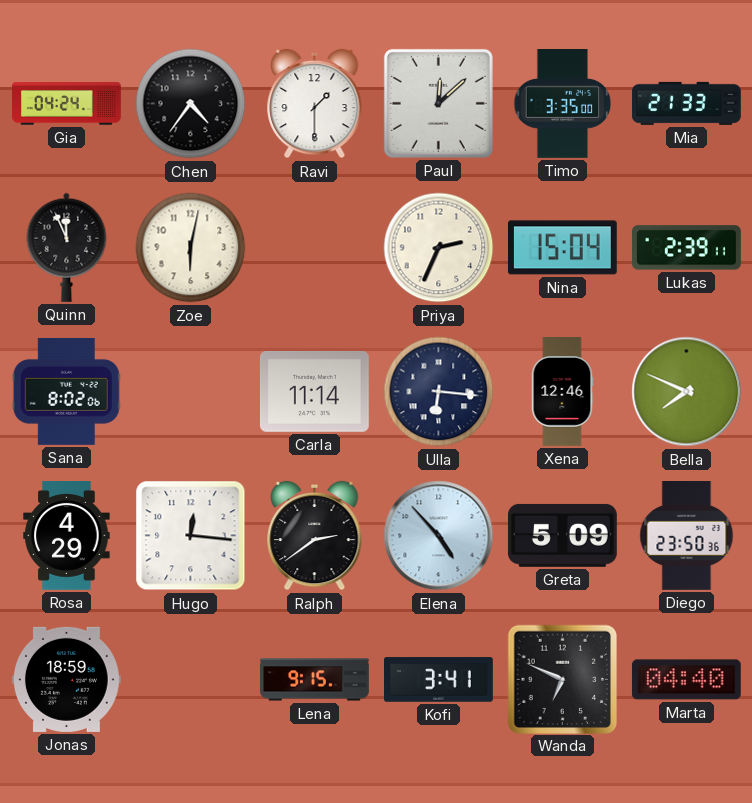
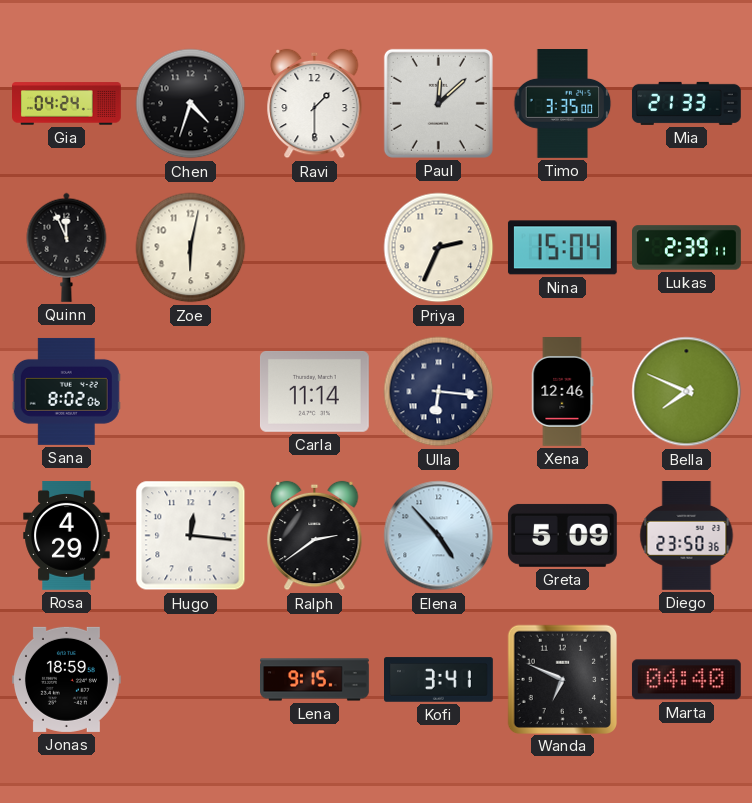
Chen: 4:36 -> 4:33 (191, 104)
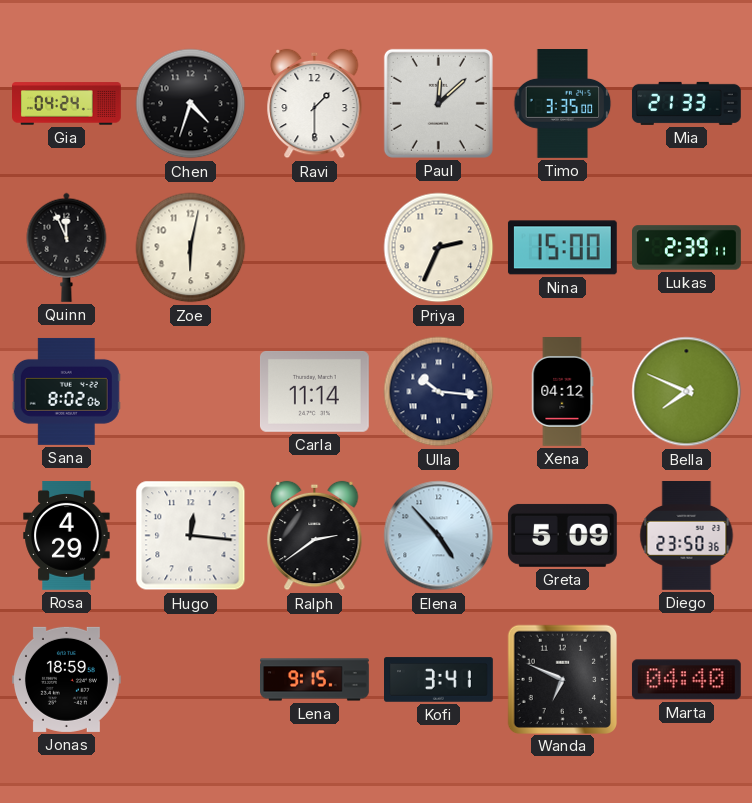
Nina: 15:04 -> 15:00 (562, 248)
Ulla: 6:16 -> 10:16 (439, 392)
Xena: 12:46 -> 04:12 (562, 392)
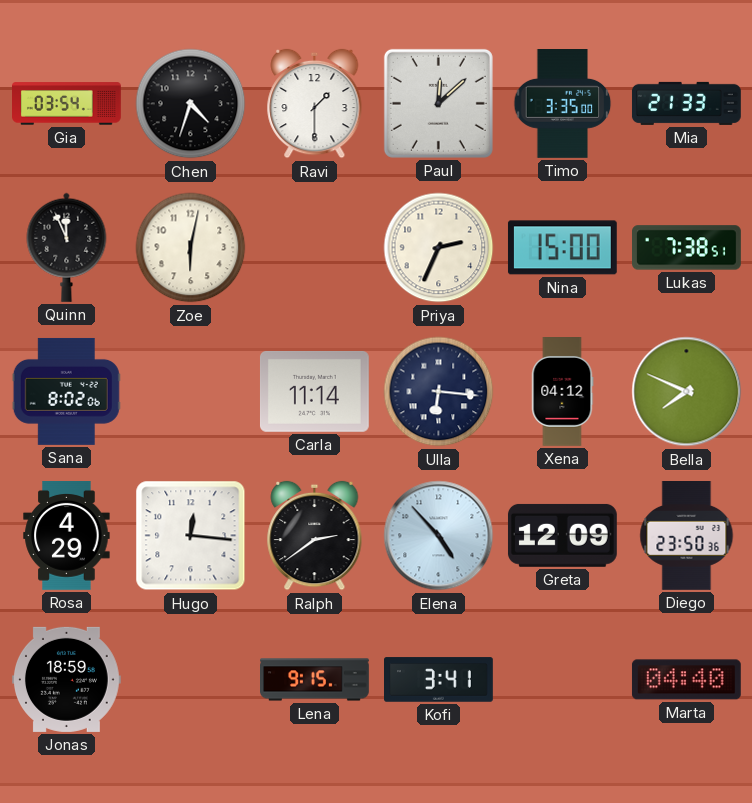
Gia: 04:24 -> 03:54 (67, 104)
Lukas: 2:39 -> 7:38 (687, 248)
Ulla: 10:16 -> 6:16 (439, 392)
Greta: 5:09 -> 12:09 (562, 535)
Wanda: 6:49 -> none (562, 679)
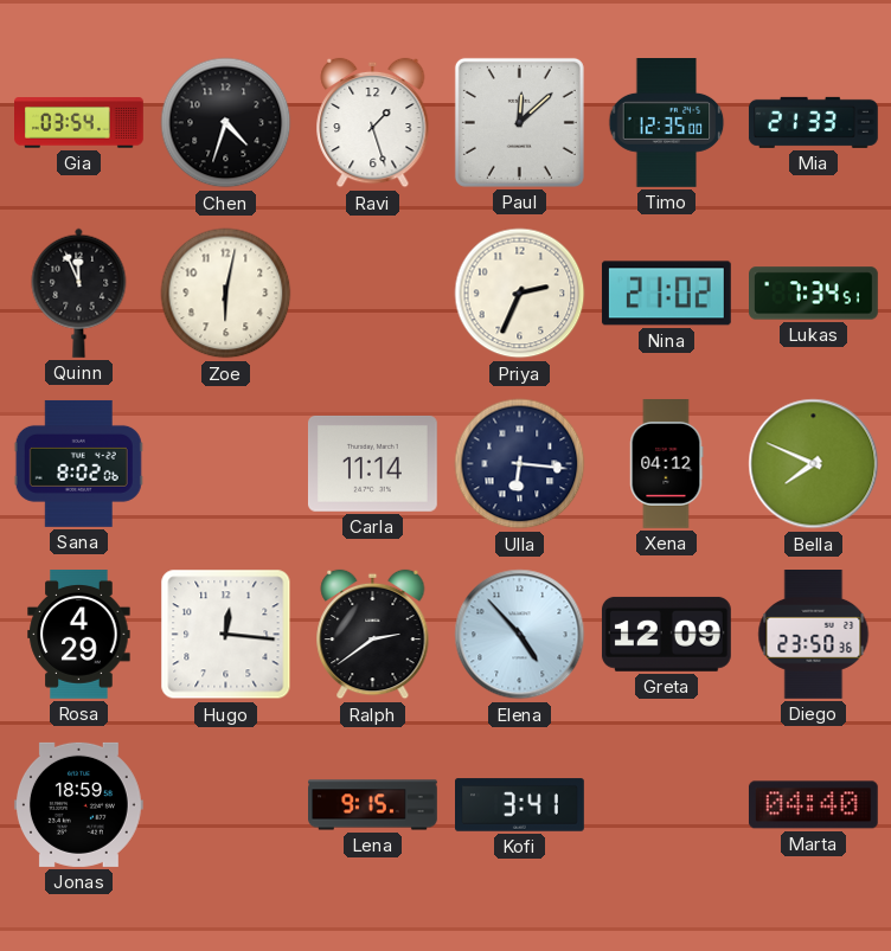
Ravi: 1:30 -> 1:27 (373, 123)
Timo: 3:35 -> 12:35 (667, 123)
Nina: 15:00 -> 21:02 (666, 294)
Lukas: 7:38 -> 7:34 (814, 294)
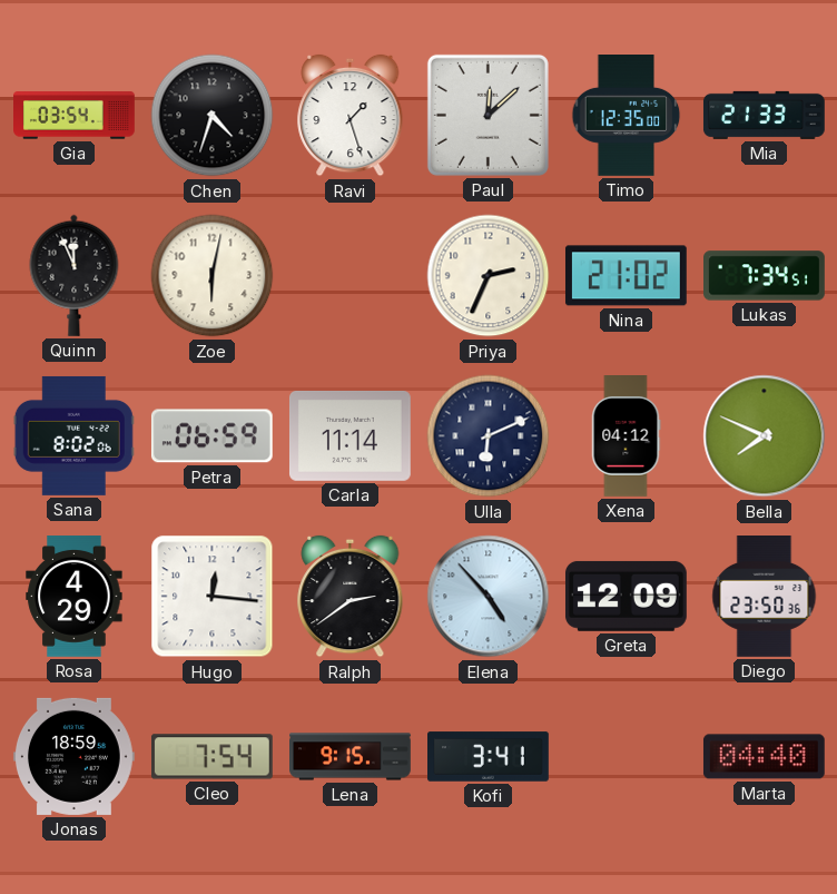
Petra: none -> 06:59 (211, 436)
Ulla: 6:16 -> 6:11 (489, 436)
Cleo: none -> 7:54 (211, 757)
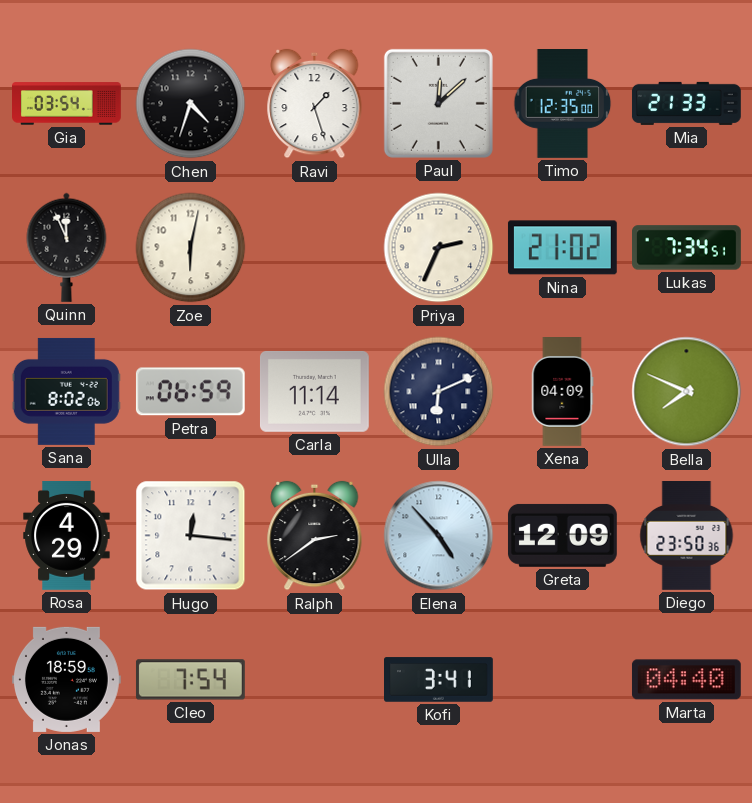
Xena: 04:12 -> 04:09 (562, 392)
Lena: 9:15 -> none (351, 757)
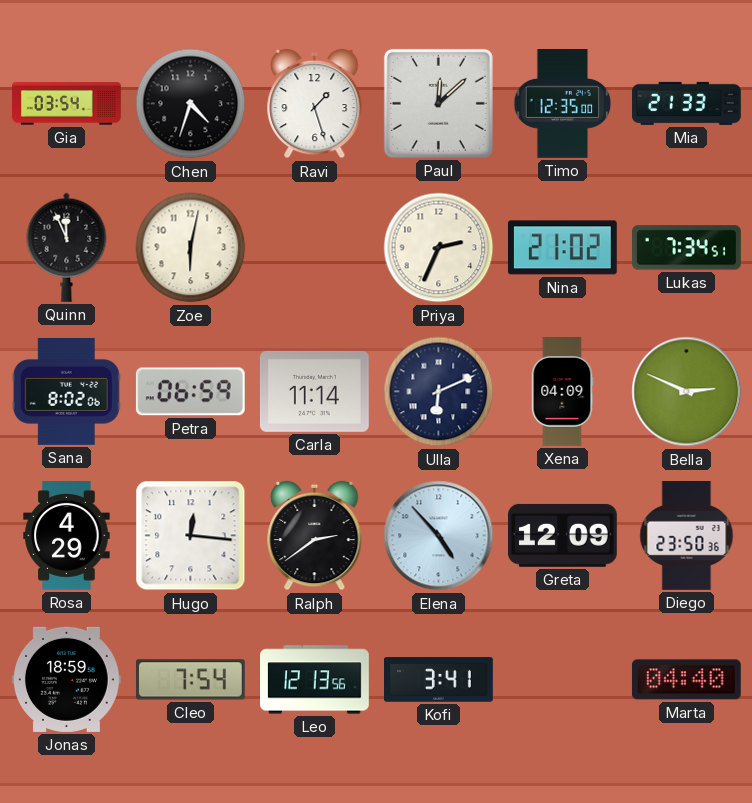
Bella: 7:49 -> 2:49 (687, 392)
Leo: none -> 12:13 (315, 680)
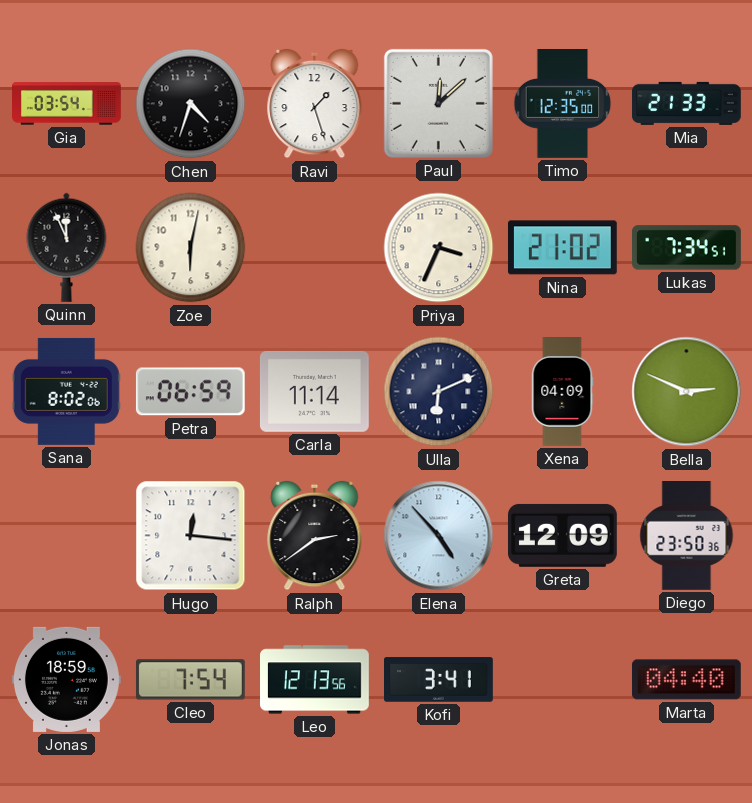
Priya: 2:34 -> 3:34 (439, 248)
Rosa: 4:29 -> none (67, 536)
